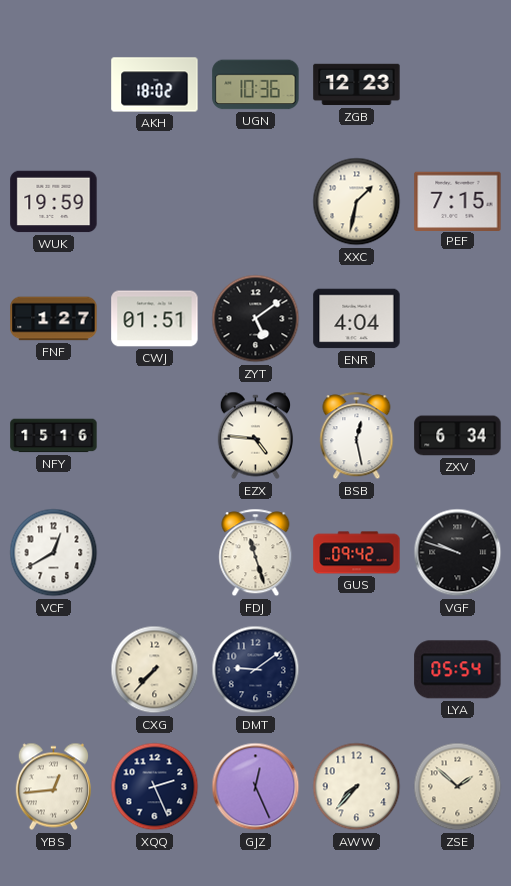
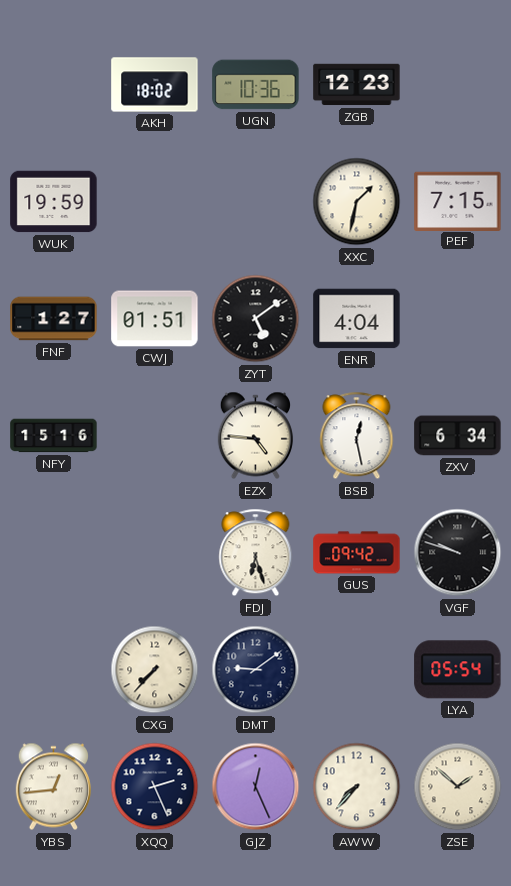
VCF: 12:40 -> none (54, 553)
FDJ: 11:27 -> 6:27 (256, 553)
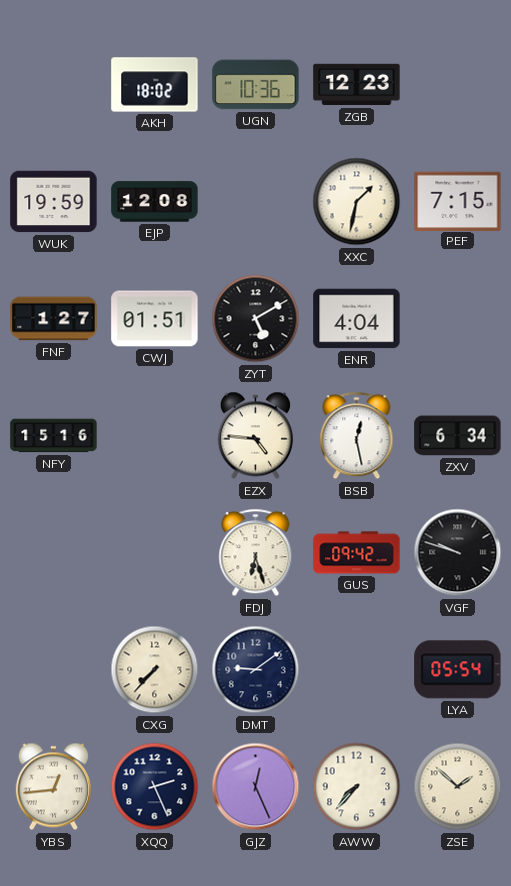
EJP: none -> 12:08 (155, 202)
ZYT: 5:09 -> 5:10 (256, 319)
